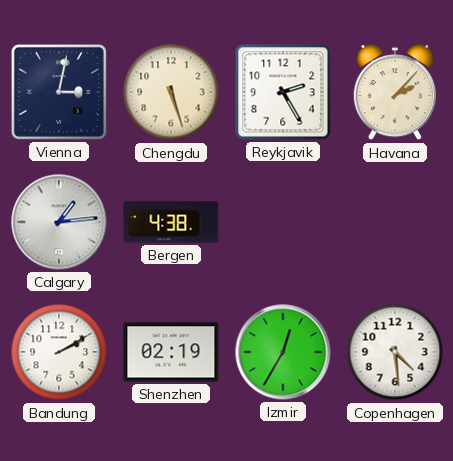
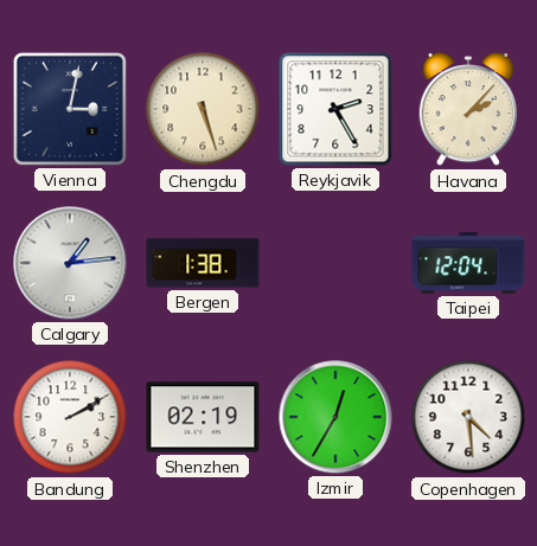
Bergen: 4:38 -> 1:38 (203, 263)
Taipei: none -> 12:04 (468, 263)
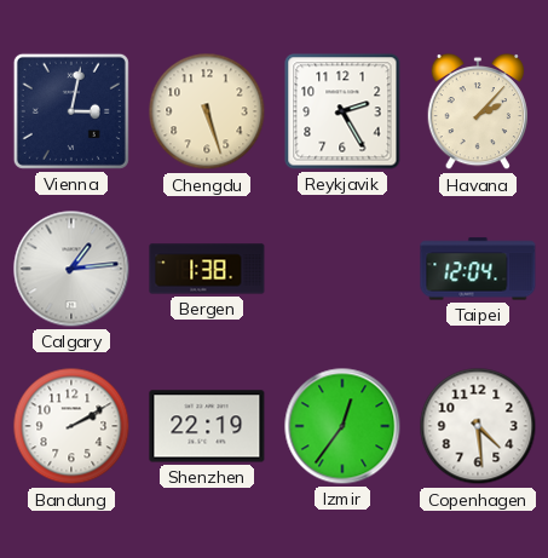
Shenzhen: 02:19 -> 22:19 (207, 426)
Izmir: 12:35 -> 12:36 (342, 426)
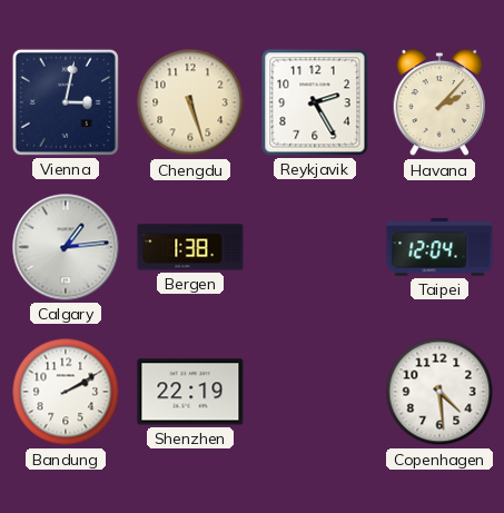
Izmir: 12:36 -> none (342, 426)
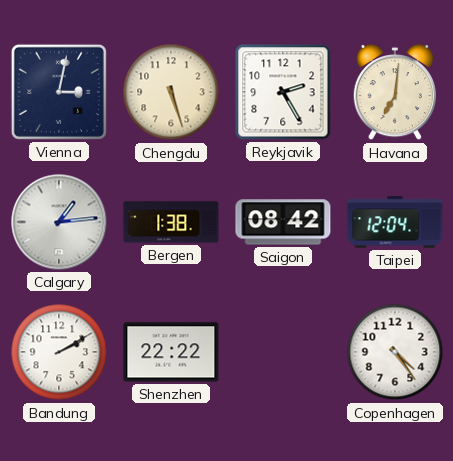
Havana: 2:07 -> 7:01 (394, 92)
Saigon: none -> 08:42 (283, 222)
Shenzhen: 22:19 -> 22:22 (171, 352)
Copenhagen: 4:29 -> 4:24 (395, 352)
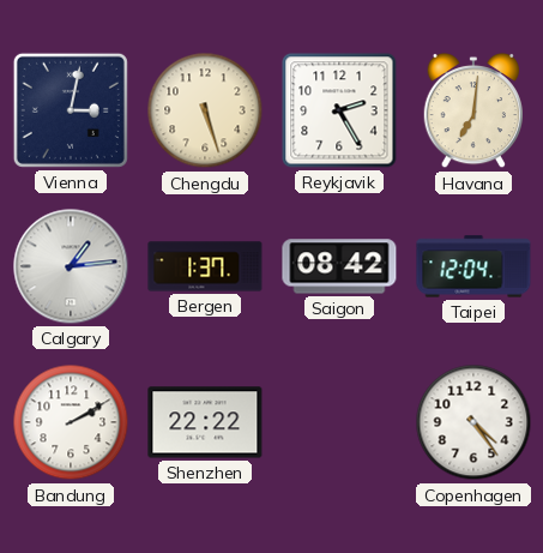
Bergen: 1:38 -> 1:37 (205, 266)
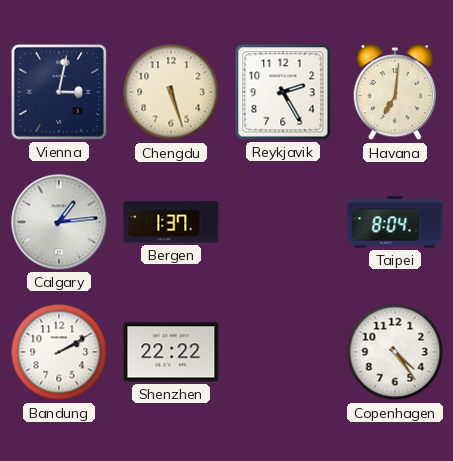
Saigon: 08:42 -> none (339, 266)
Taipei: 12:04 -> 8:04 (395, 222)
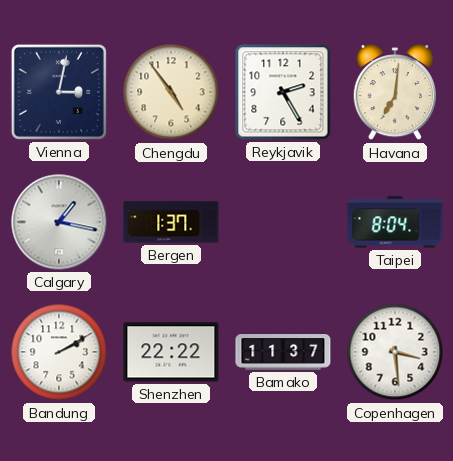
Chengdu: 5:27 -> 4:54 (171, 92)
Calgary: 1:14 -> 1:17 (59, 222)
Bamako: none -> 11:37 (283, 352)
Copenhagen: 4:24 -> 3:29 (395, 352)
